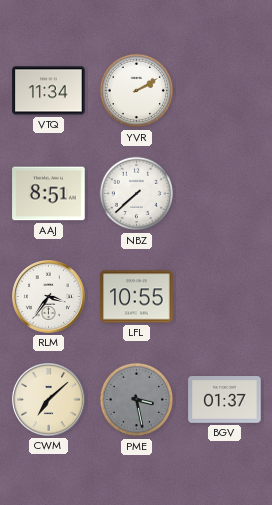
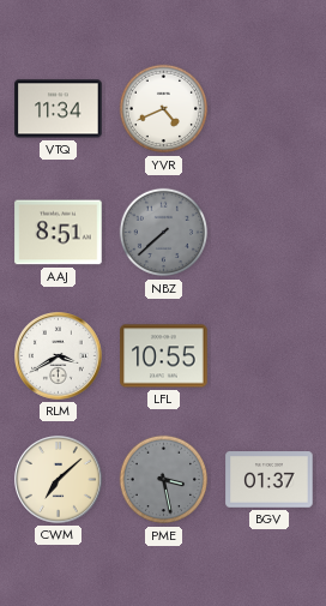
YVR: 2:10 -> 4:41 (164, 109)
NBZ dial: white -> grey (164, 233)
RLM: 3:36 -> 3:40 (59, 356)
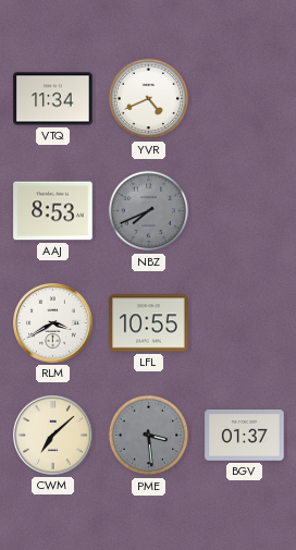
AAJ: 8:51 -> 8:53 (53, 211)
NBZ: 7:38 -> 7:41 (149, 211)
PME: 3:28 -> 3:29 (149, 436)
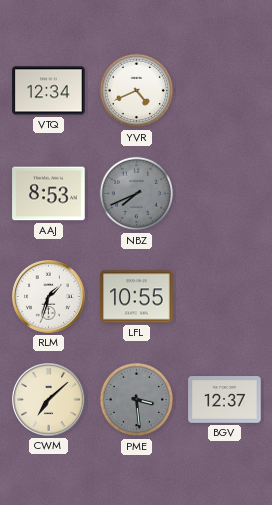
VTQ: 11:34 -> 12:34 (49, 91)
RLM: 3:40 -> 1:33 (49, 297)
BGV: 01:37 -> 12:37 (225, 400)
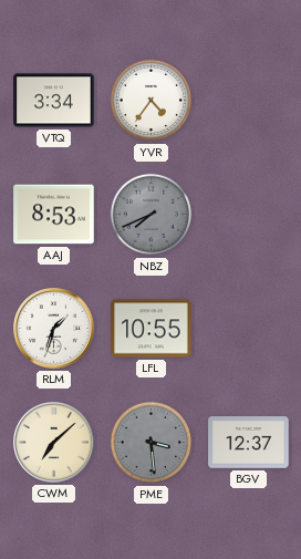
VTQ: 12:34 -> 3:34 (54, 101)
YVR: 4:41 -> 4:36 (152, 101)
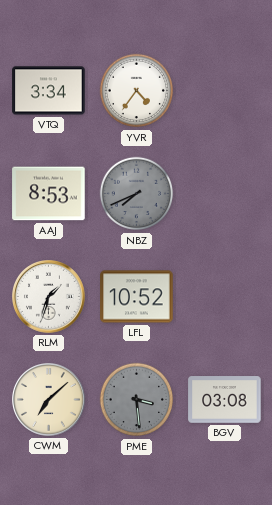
LFL: 10:55 -> 10:52 (137, 297)
BGV: 12:37 -> 03:08 (225, 400)
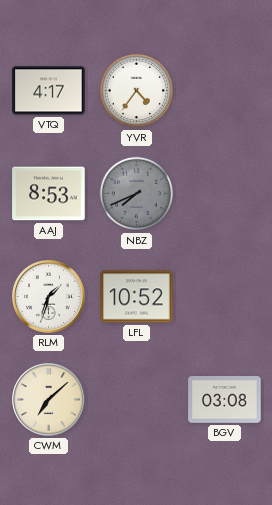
VTQ: 3:34 -> 4:17 (49, 91)
PME: 3:29 -> none (137, 400)
